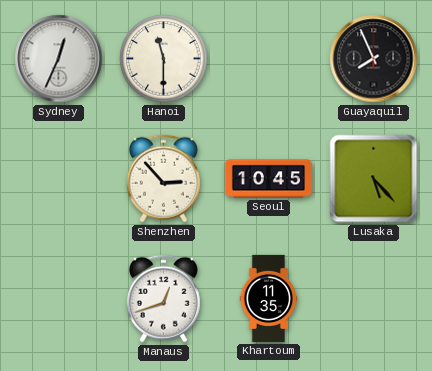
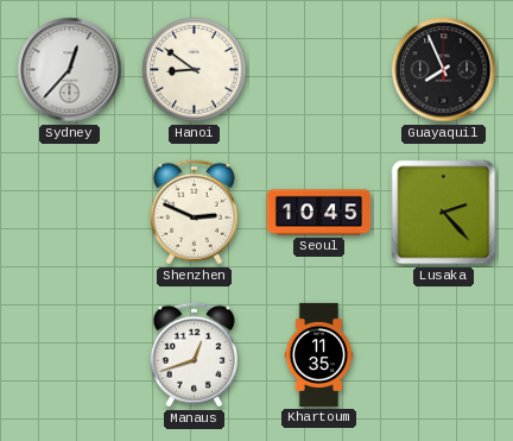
Sydney: 12:34 -> 12:37 (70, 70)
Hanoi: 11:30 -> 8:51 (195, 70)
Shenzhen: 2:53 -> 2:49 (194, 213)
Lusaka: 5:23 -> 2:23 (444, 213)
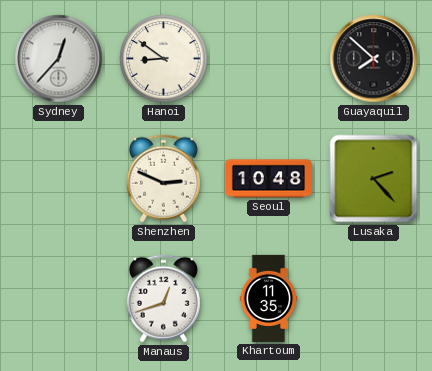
Guayaquil: 7:56 -> 7:52 (374, 59)
Seoul: 10:45 -> 10:48 (268, 179)
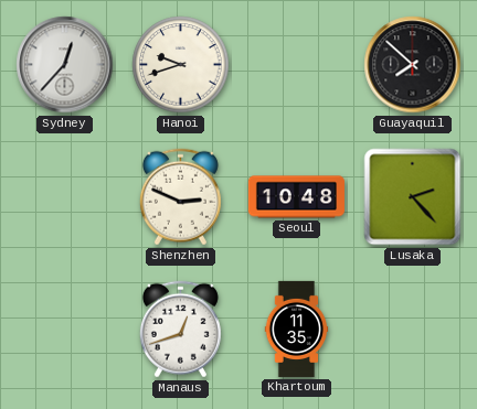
Hanoi: 8:51 -> 9:42 (181, 65)
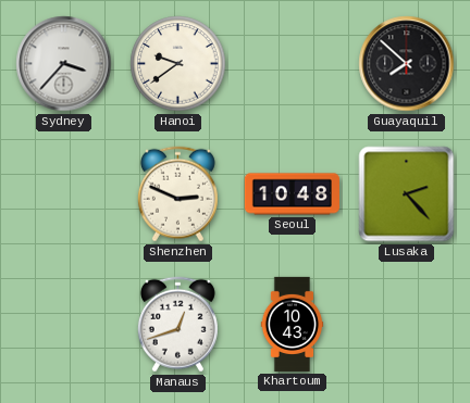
Sydney: 12:37 -> 3:37 (64, 64)
Hanoi: 9:42 -> 9:39 (178, 64)
Khartoum: 11:35 -> 10:43 (293, 324)
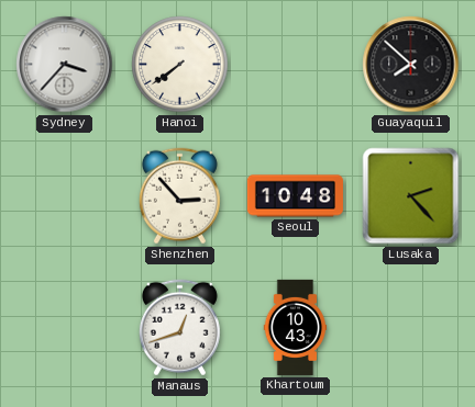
Hanoi: 9:39 -> 7:39 (180, 65)
Shenzhen: 2:49 -> 2:53 (179, 196)
